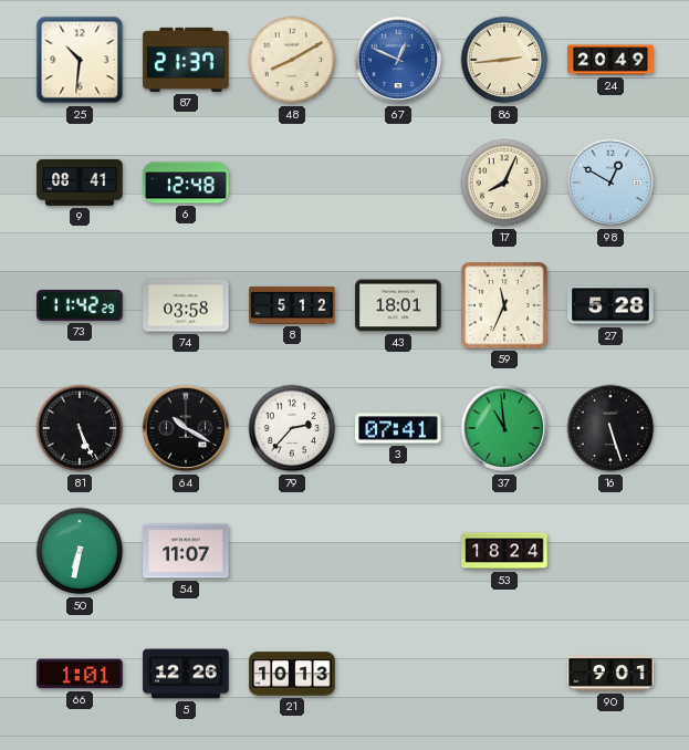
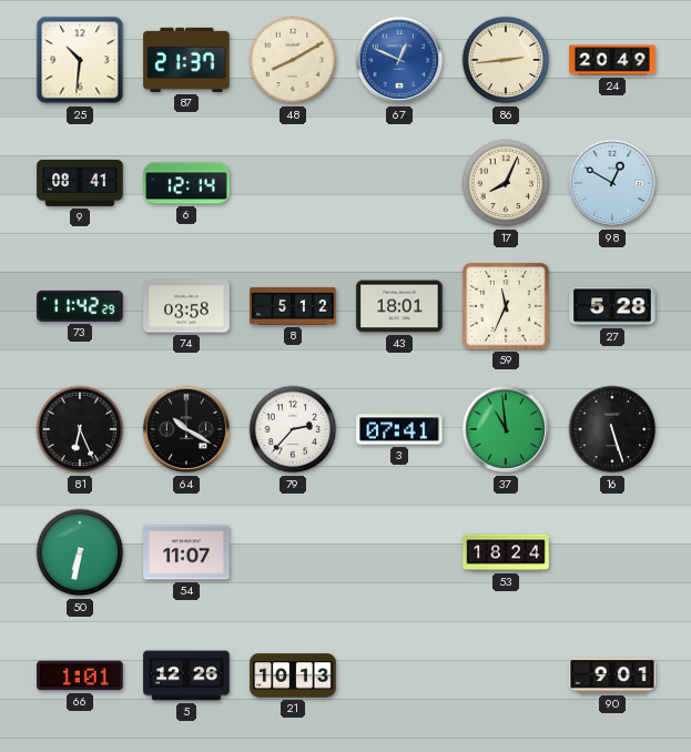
6: 12:48 -> 12:14 (186, 183)
81: 5:26 -> 6:26 (80, 429)
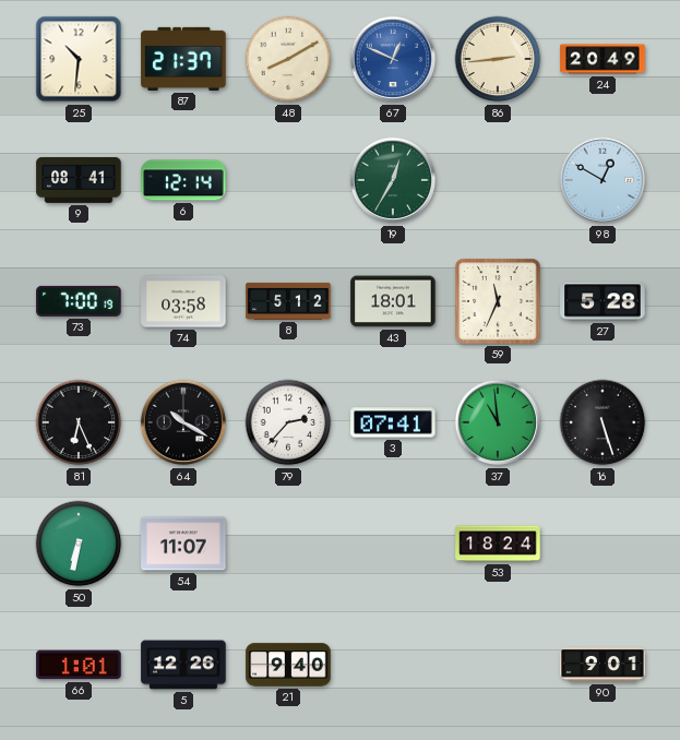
19: none -> 12:35 (393, 180)
17: 8:04 -> none (506, 183)
73: 11:42 -> 7:00 (79, 301)
21: 10:13 -> 9:40 (288, 665)
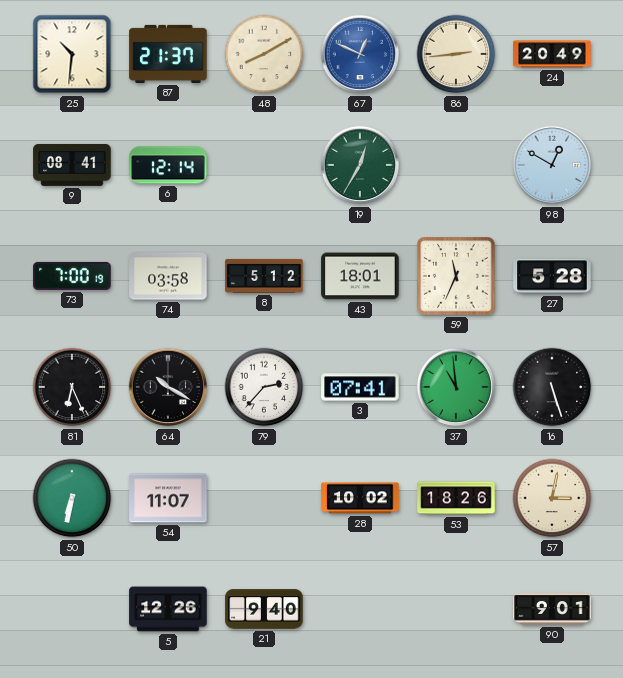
28: none -> 10:02 (360, 498)
53: 18:24 -> 18:26 (456, 498)
57: none -> 3:02 (552, 498)
66: 1:01 -> none (79, 665)
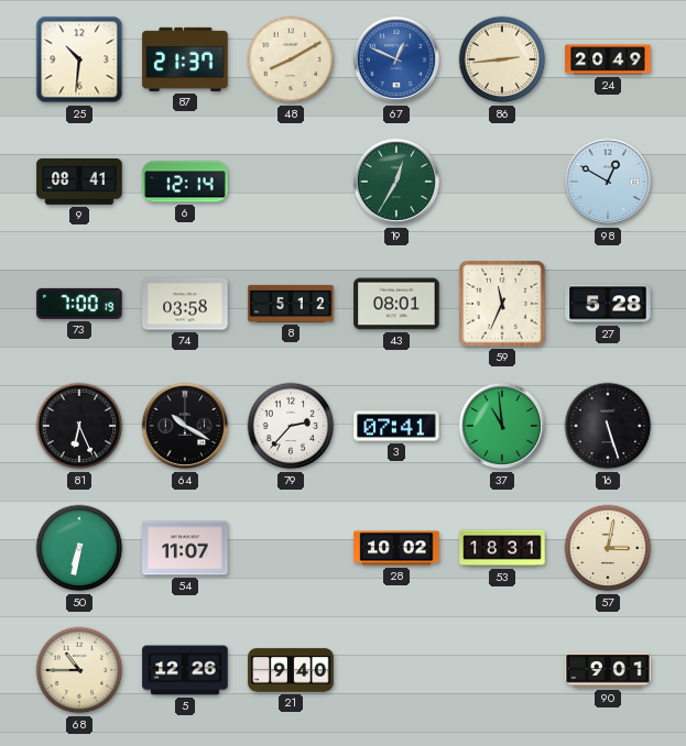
43: 18:01 -> 08:01 (396, 304)
53: 18:26 -> 18:31 (502, 548)
68: none -> 10:45 (79, 670)
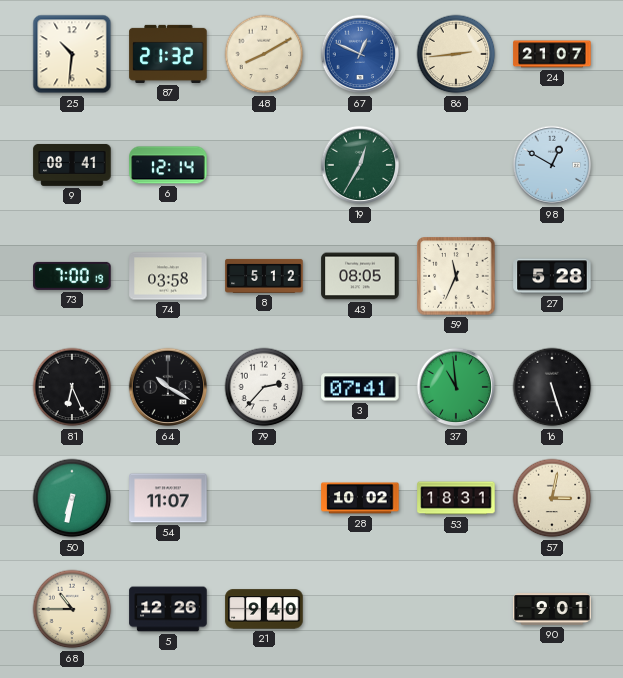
87: 21:37 -> 21:32 (168, 54)
24: 20:49 -> 21:07 (552, 54)
43: 08:01 -> 08:05 (360, 276)
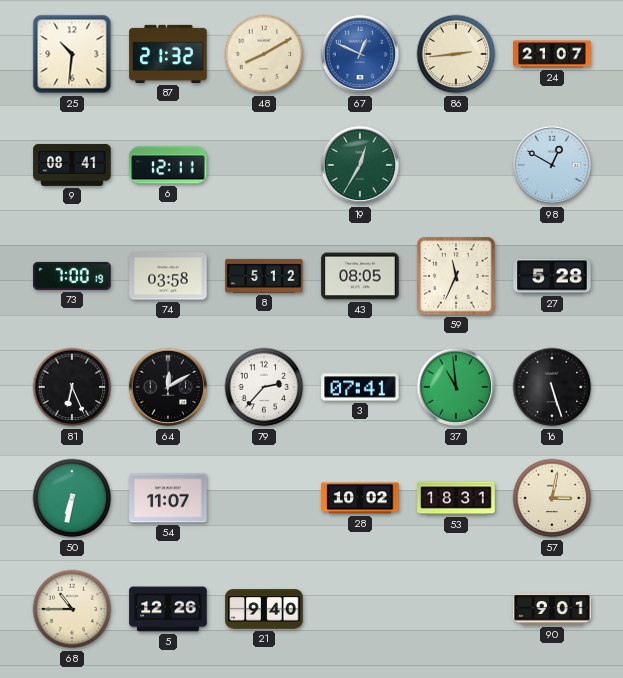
6: 12:14 -> 12:11 (168, 165)
64: 10:20 -> 12:10 (168, 387)
